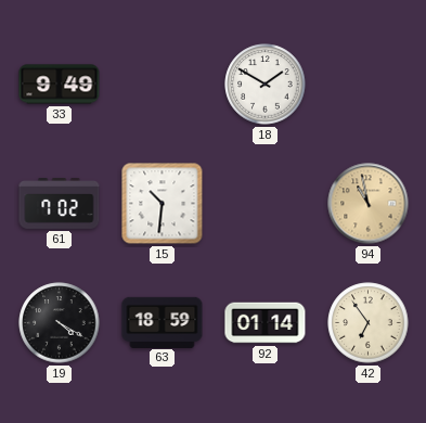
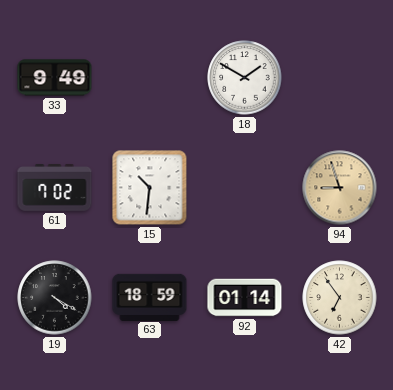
94: 10:58 -> 8:57 (340, 188)
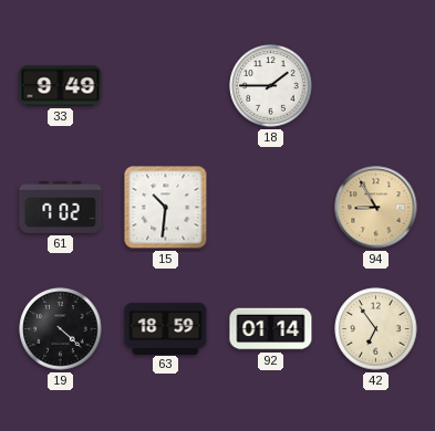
18: 1:50 -> 1:45 (271, 86)
94: 8:57 -> 8:55 (376, 208)
19: 4:20 -> 4:22 (61, 329)
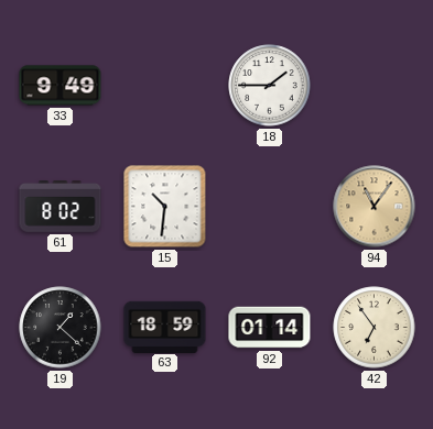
61: 7:02 -> 8:02 (61, 207)
94: 8:55 -> 11:06 (375, 207)
19: 4:22 -> 1:22 (61, 328)
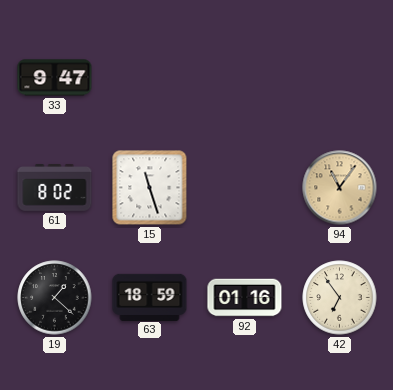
33: 9:49 -> 9:47 (55, 78)
18: 1:45 -> none (270, 86)
15: 10:31 -> 11:27 (150, 188)
92: 01:14 -> 01:16 (245, 298)
